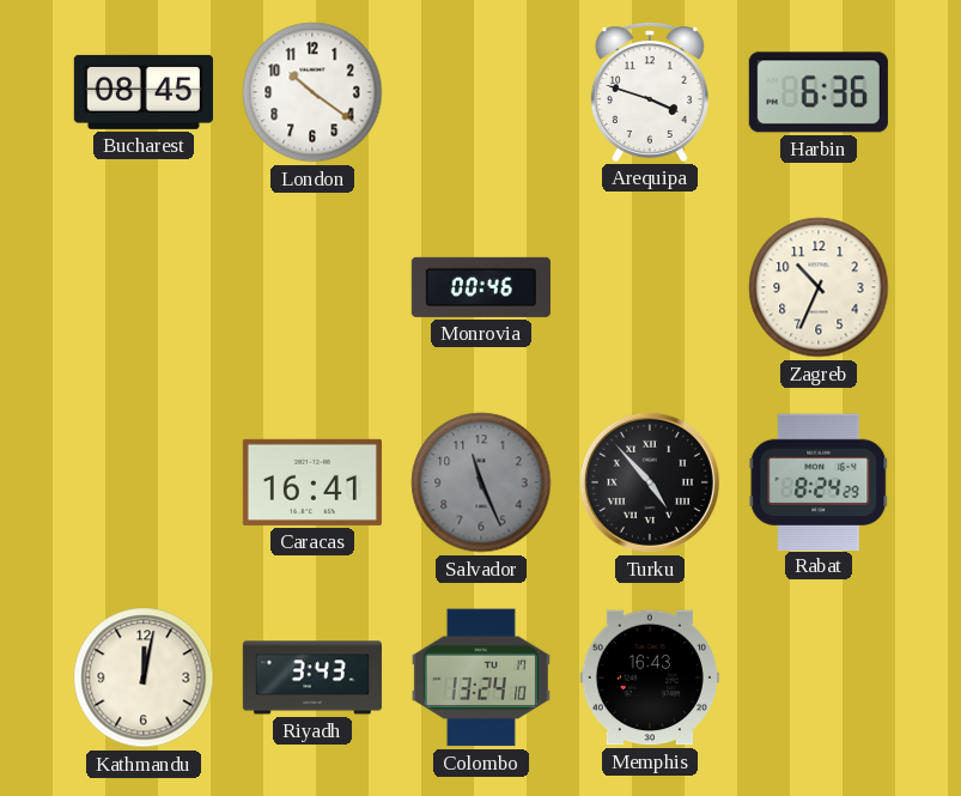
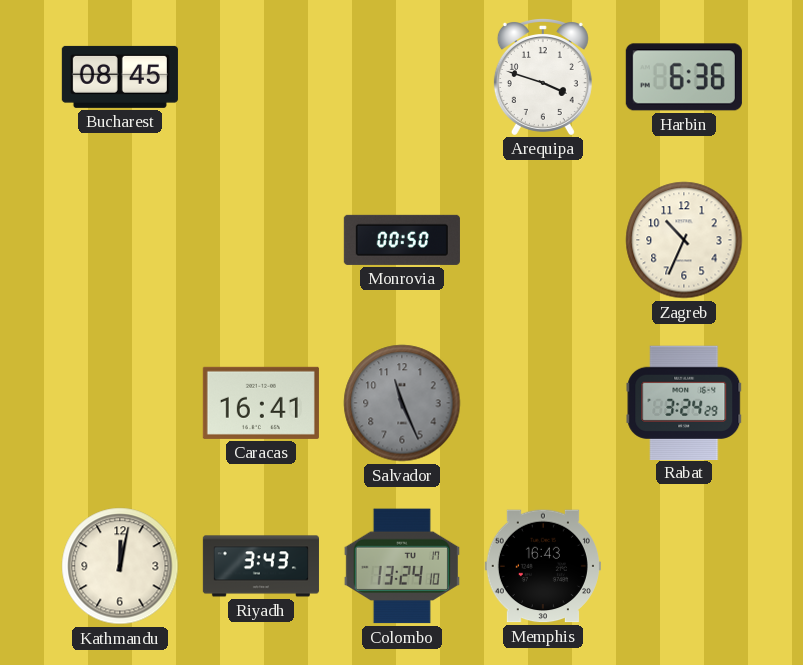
London: 10:21 -> none (312, 92)
Monrovia: 00:46 -> 00:50 (402, 240)
Turku: 4:53 -> none (650, 482)
Rabat: 8:24 -> 3:24 (684, 402)
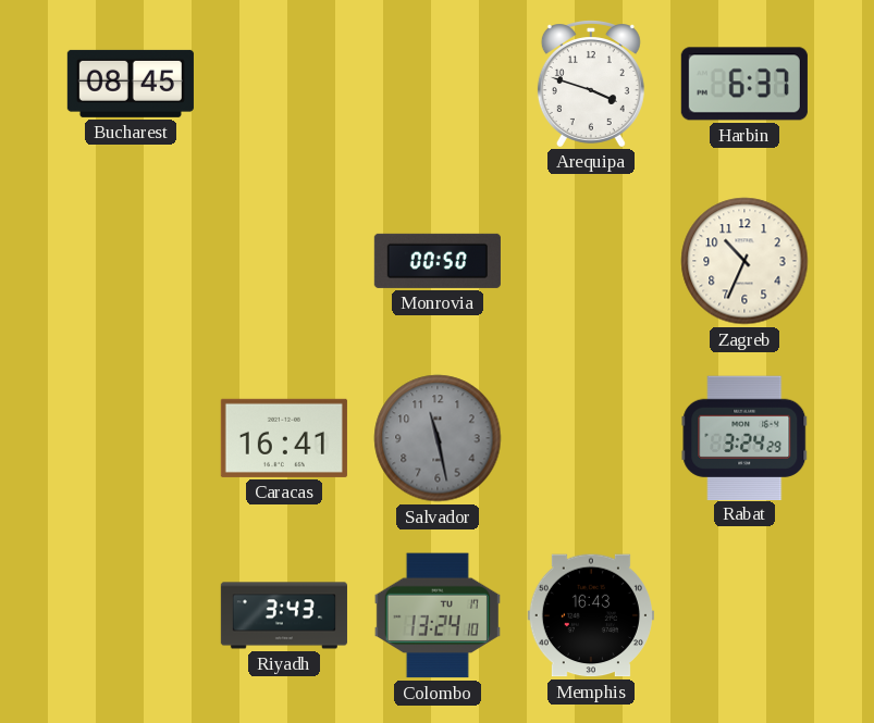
Harbin: 6:36 -> 6:37 (744, 84)
Salvador: 11:26 -> 11:28 (438, 438)
Kathmandu: 12:02 -> none (120, 566)
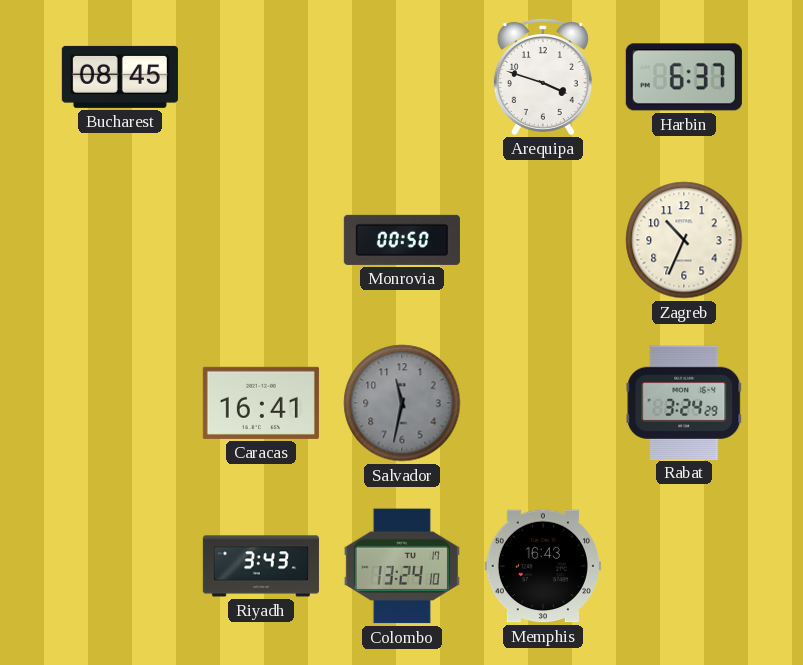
Salvador: 11:28 -> 11:32 (402, 403)
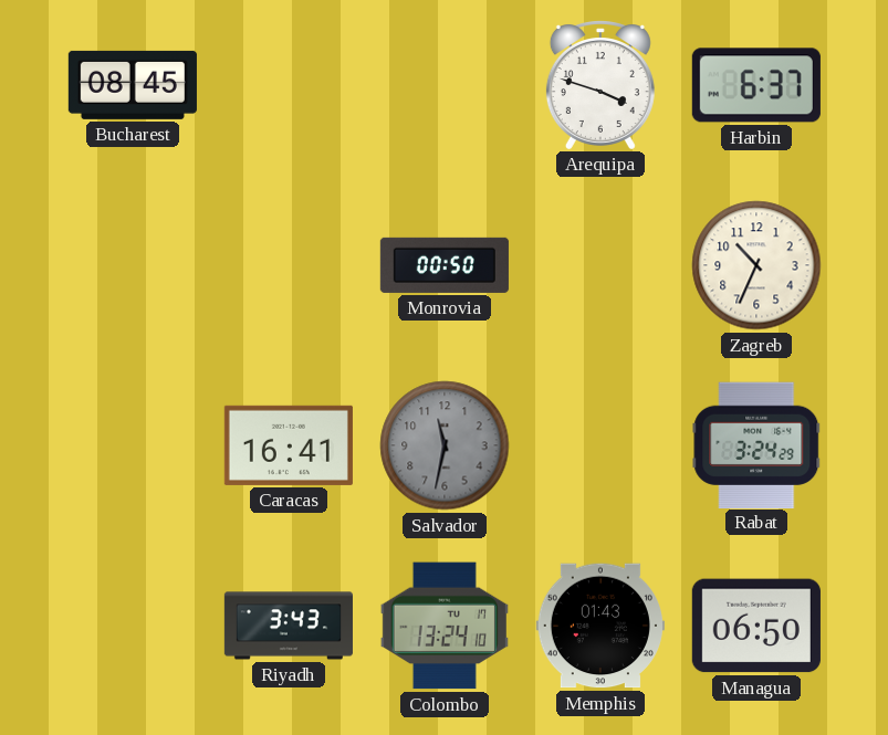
Memphis: 16:43 -> 01:43 (600, 626)
Managua: none -> 06:50 (756, 626)
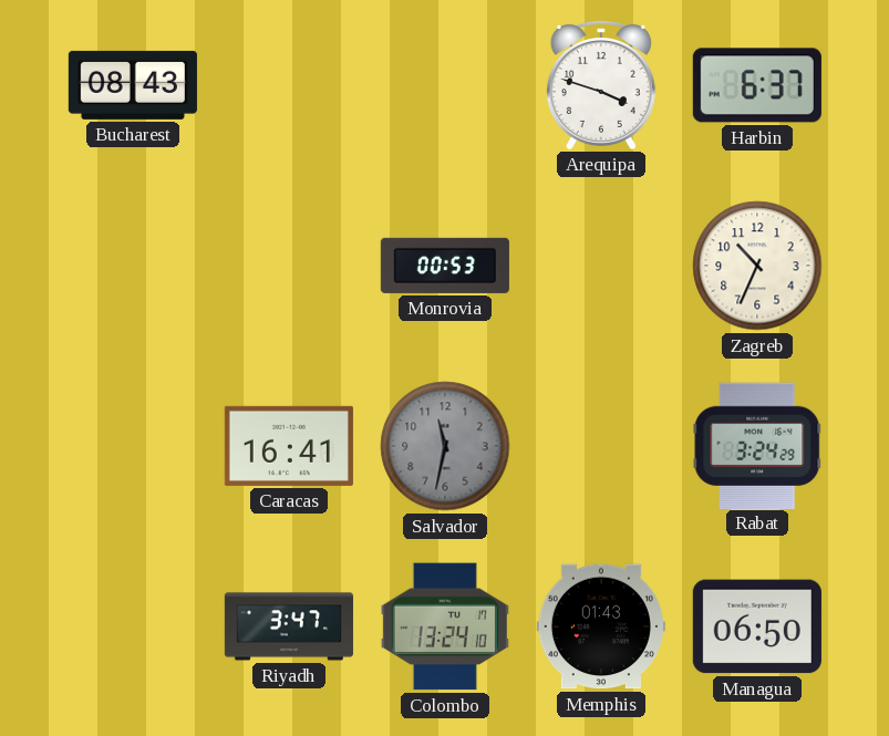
Bucharest: 08:45 -> 08:43 (133, 85)
Monrovia: 00:50 -> 00:53 (445, 266)
Riyadh: 3:43 -> 3:47 (289, 626)
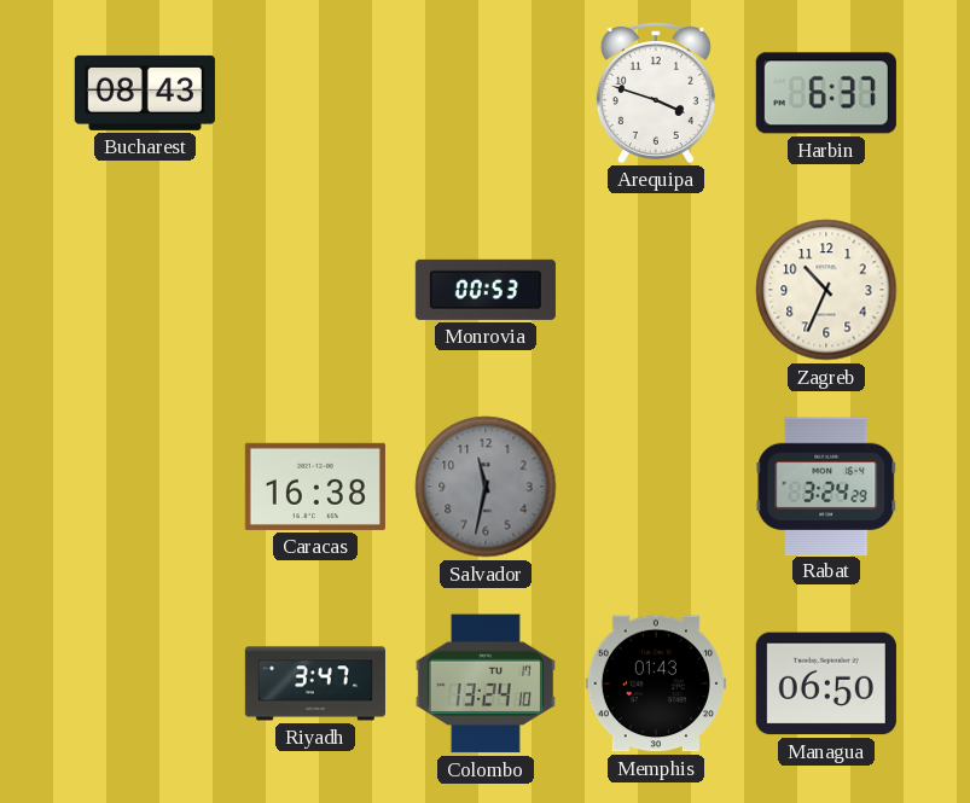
Caracas: 16:41 -> 16:38 (315, 487)
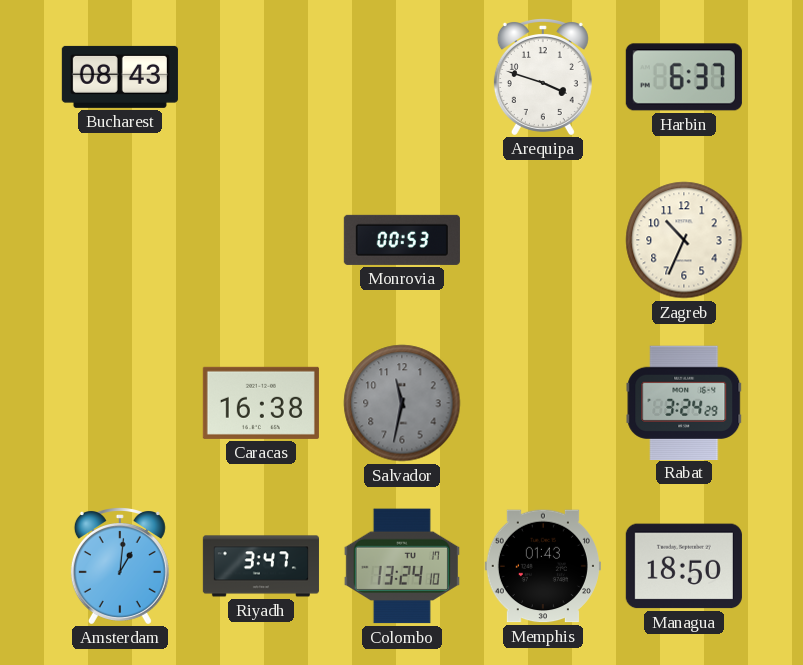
Amsterdam: none -> 1:01 (120, 566)
Managua: 06:50 -> 18:50 (684, 566)
